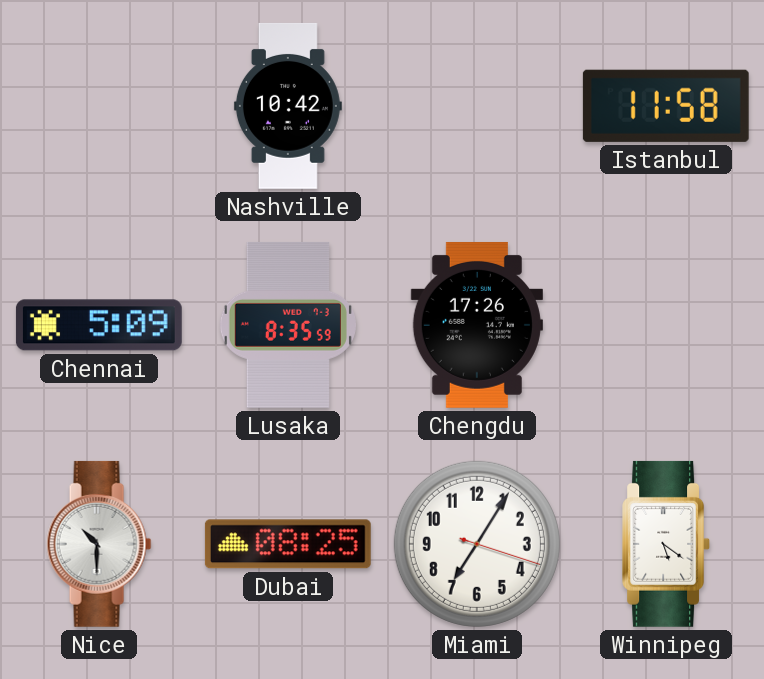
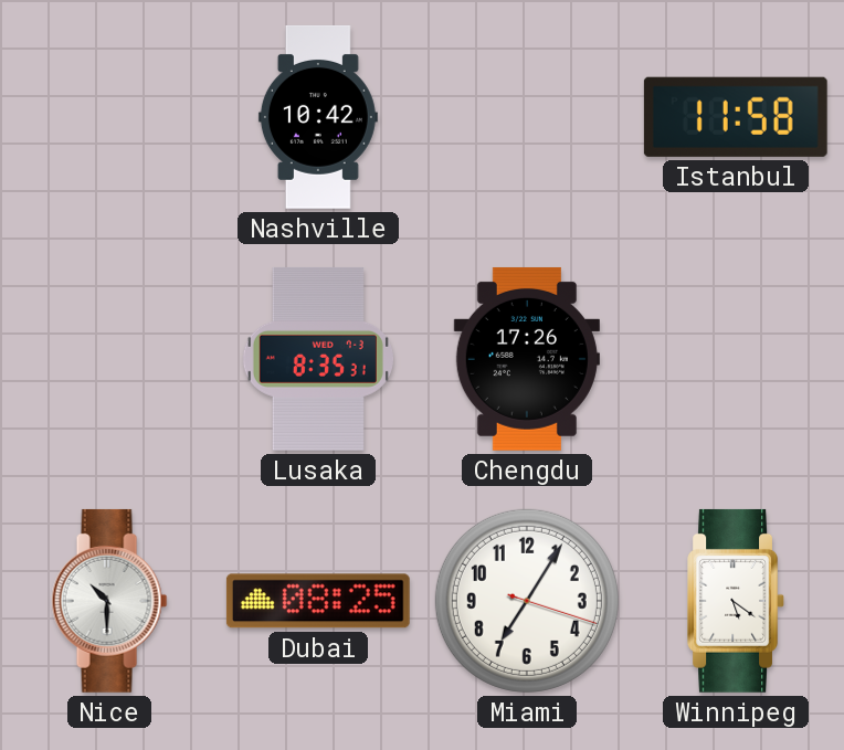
Chennai: 5:09 -> none (99, 325)
Lusaka: 8:35:59 -> 8:35:31 (318, 359)
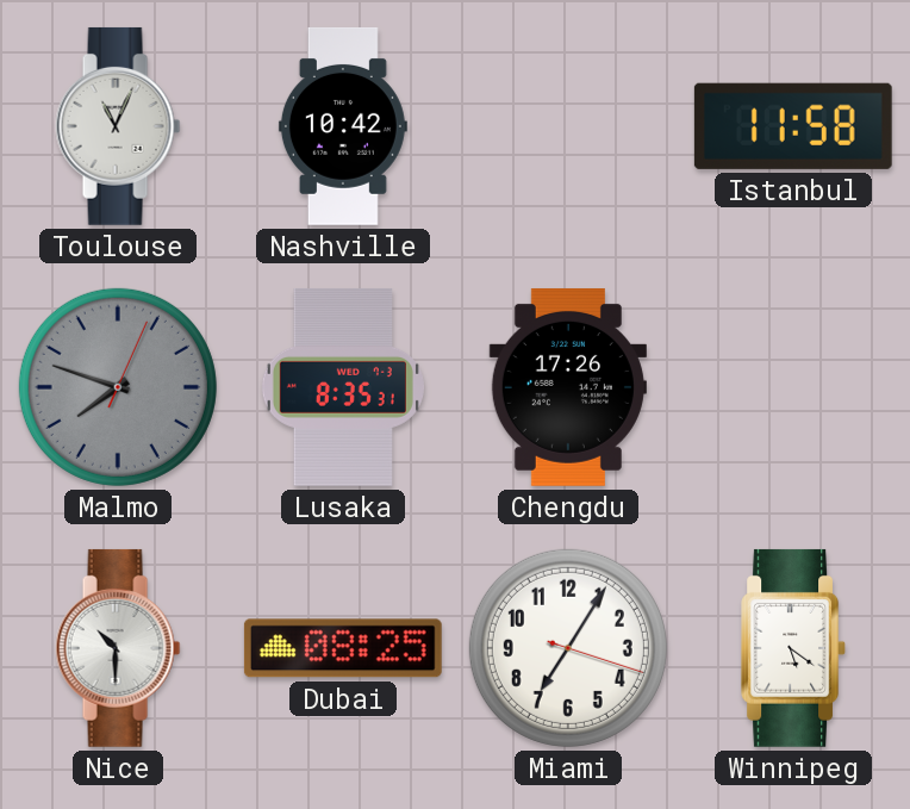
Toulouse: none -> 11:04 (118, 126)
Malmo: none -> 7:48 (118, 387)
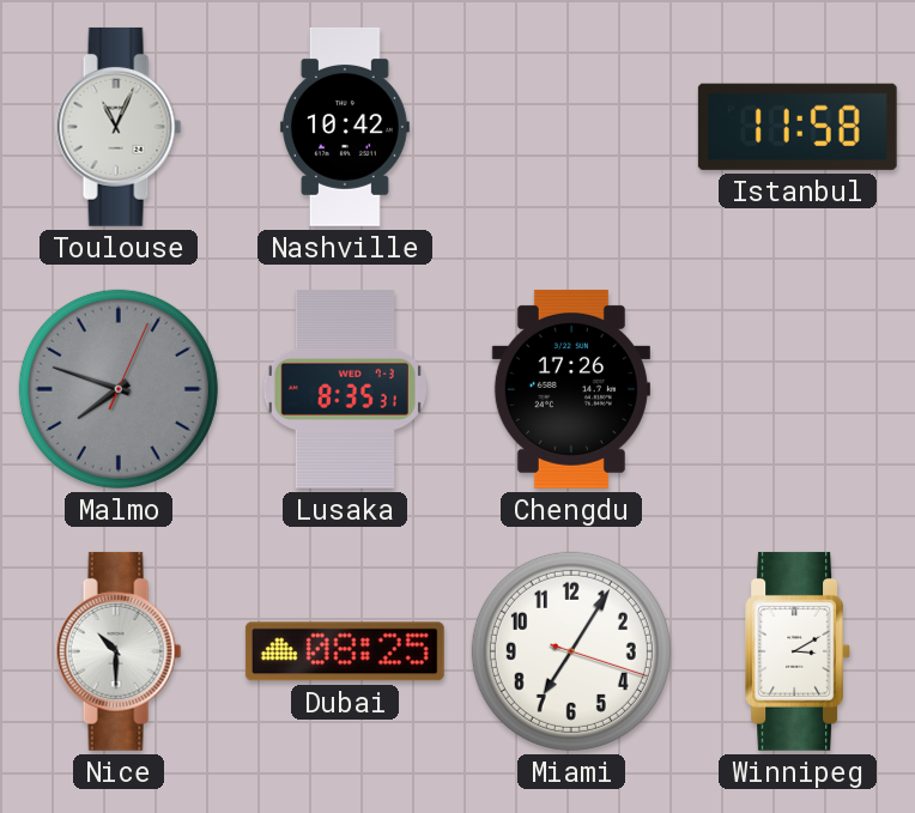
Winnipeg: 5:21 -> 3:10 (799, 651)
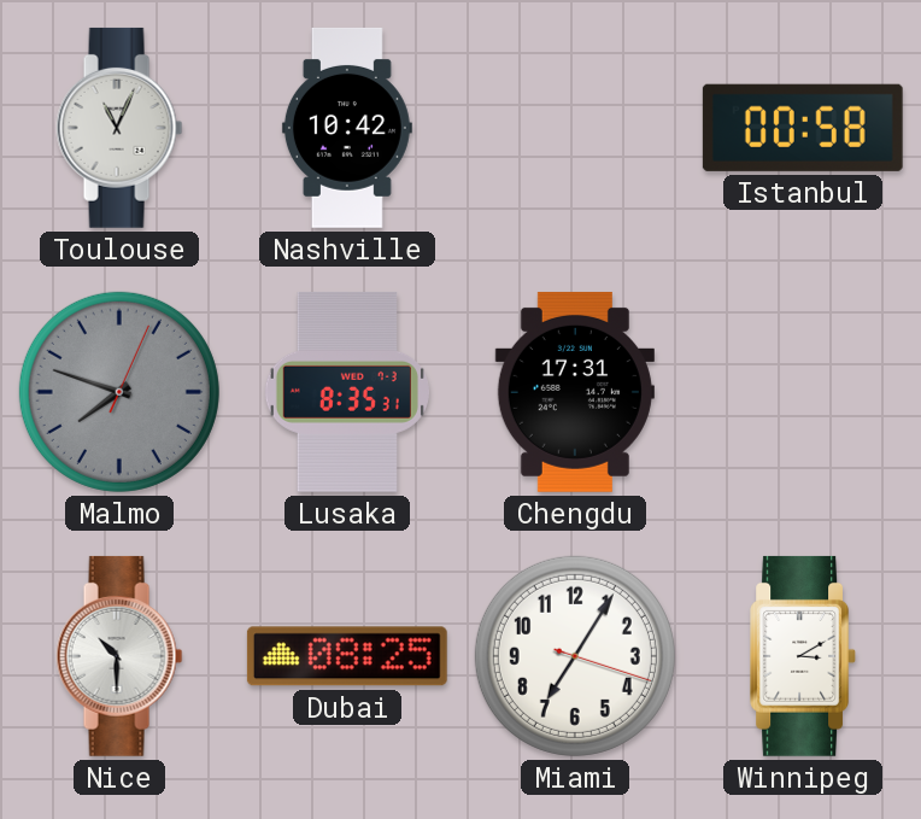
Istanbul: 11:58 -> 00:58 (803, 128)
Chengdu: 17:26 -> 17:31 (575, 392)
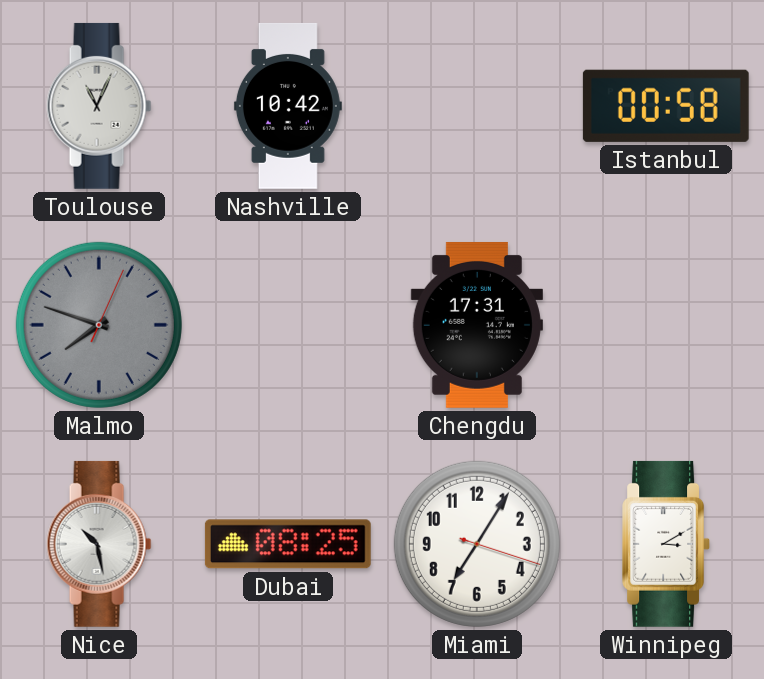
Lusaka: 8:35 -> none (347, 392)
Nice: 10:30 -> 10:28 (99, 544)
